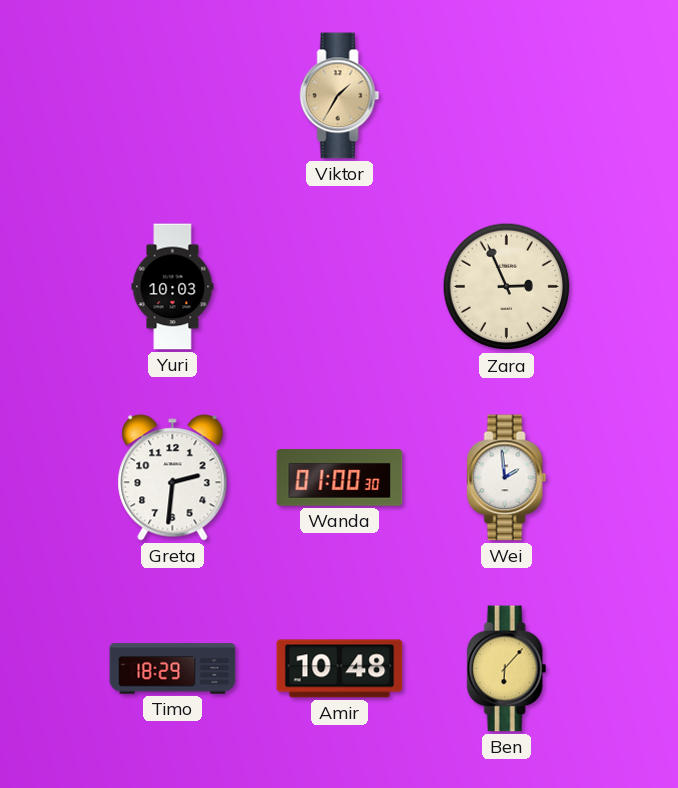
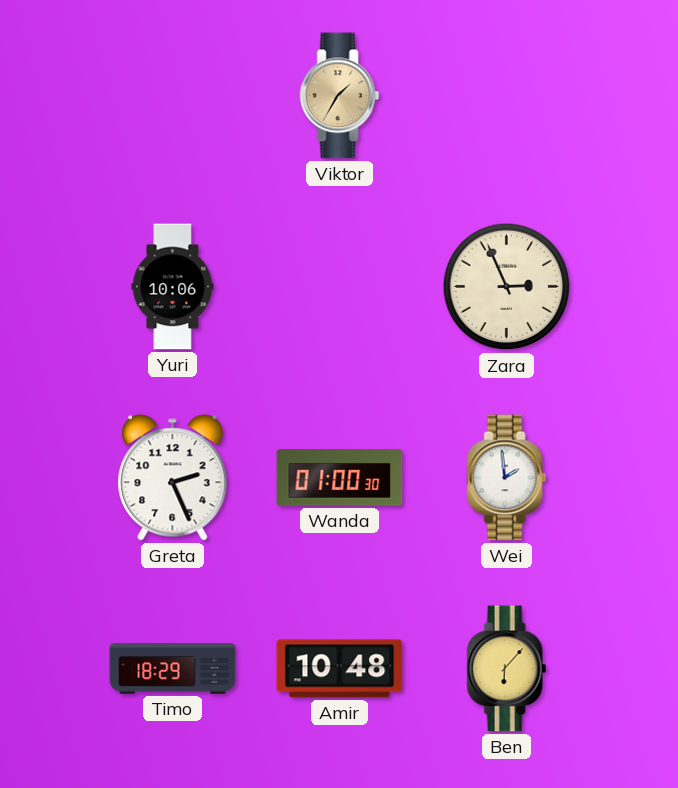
Yuri: 10:03 -> 10:06 (173, 287)
Greta: 2:31 -> 2:26 (173, 478)
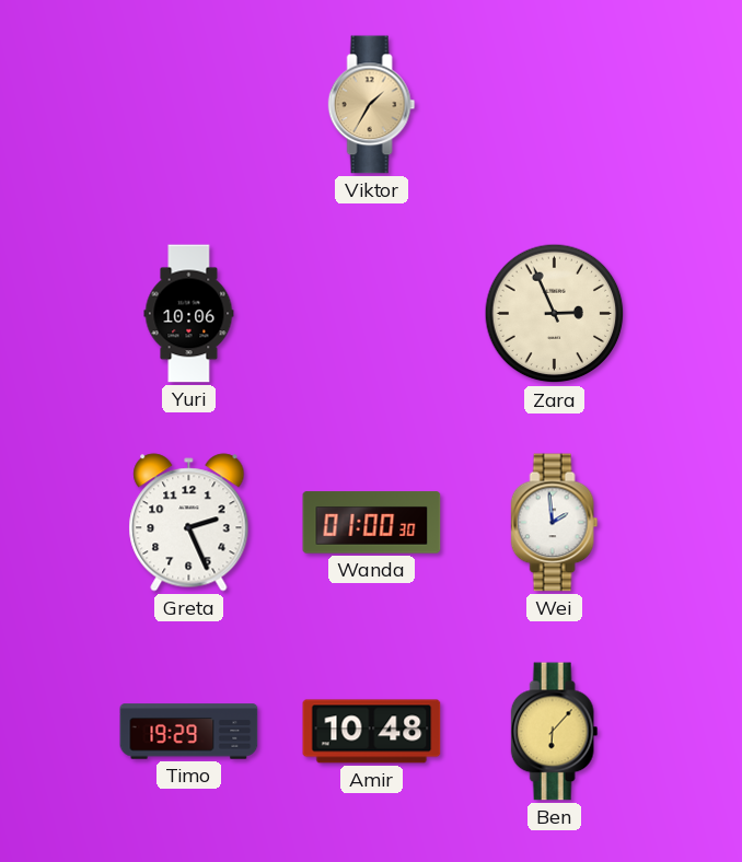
Timo: 18:29 -> 19:29 (189, 732)
